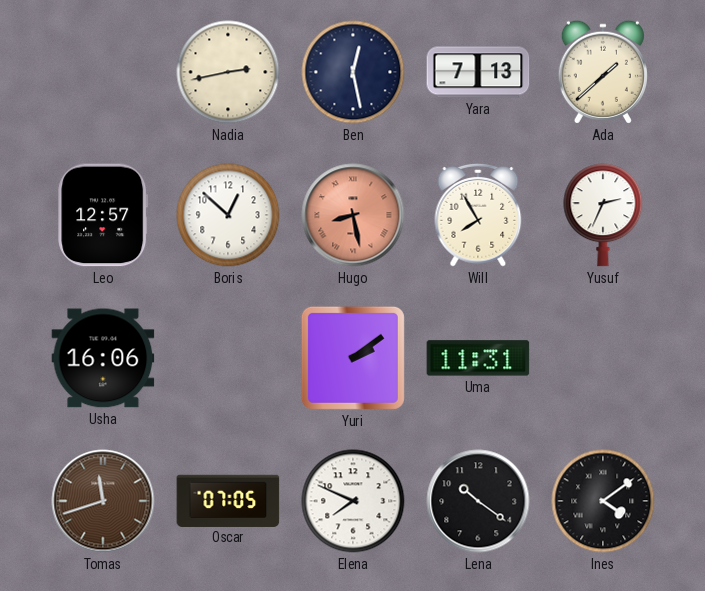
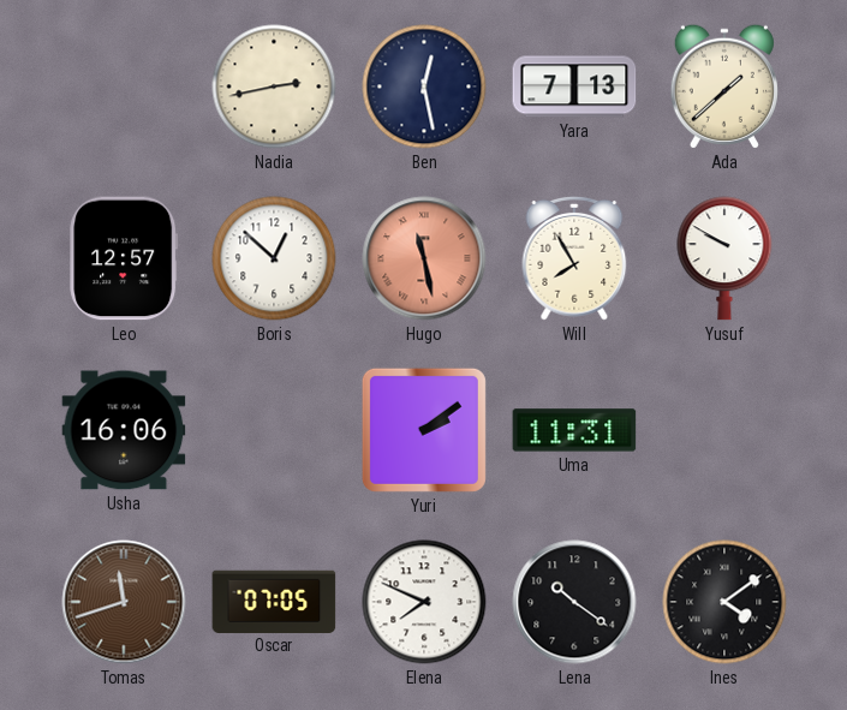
Hugo: 8:28 -> 11:28 (424, 258)
Yusuf: 2:34 -> 9:50 (724, 258)
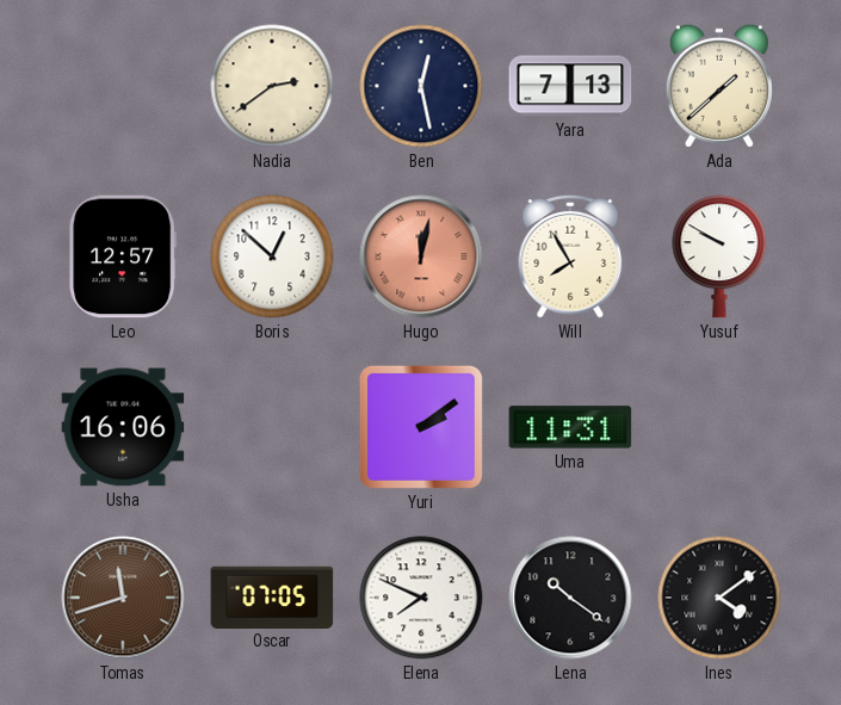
Nadia: 2:43 -> 2:39 (272, 86)
Hugo: 11:28 -> 12:02 (421, 256)
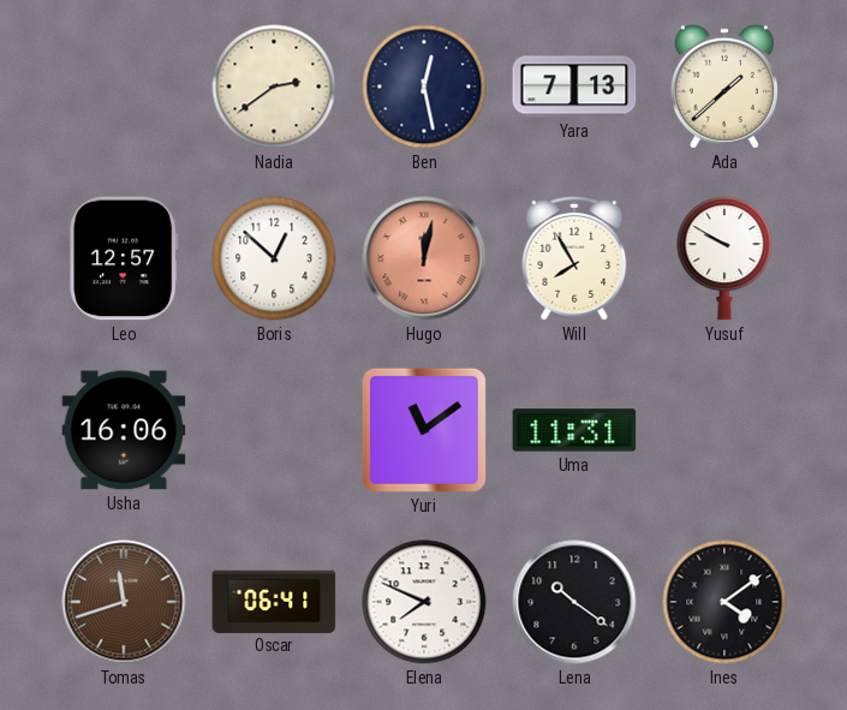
Yuri: 2:09 -> 11:09 (424, 430)
Oscar: 07:05 -> 06:41 (274, 601)
